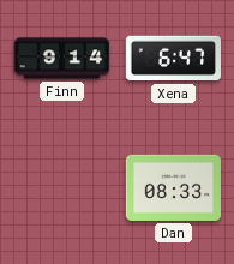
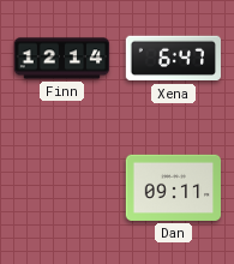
Finn: 9:14 -> 12:14 (62, 59)
Dan: 08:33 -> 09:11 (174, 187)
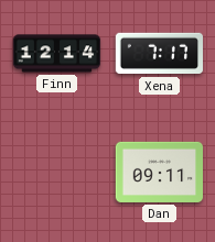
Xena: 6:47 -> 7:17 (159, 54)
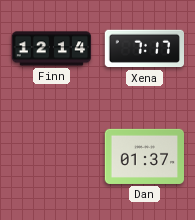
Dan: 09:11 -> 01:37 (145, 156)
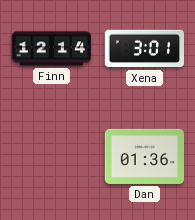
Xena: 7:17 -> 3:01 (144, 49)
Dan: 01:37 -> 01:36 (145, 156)
